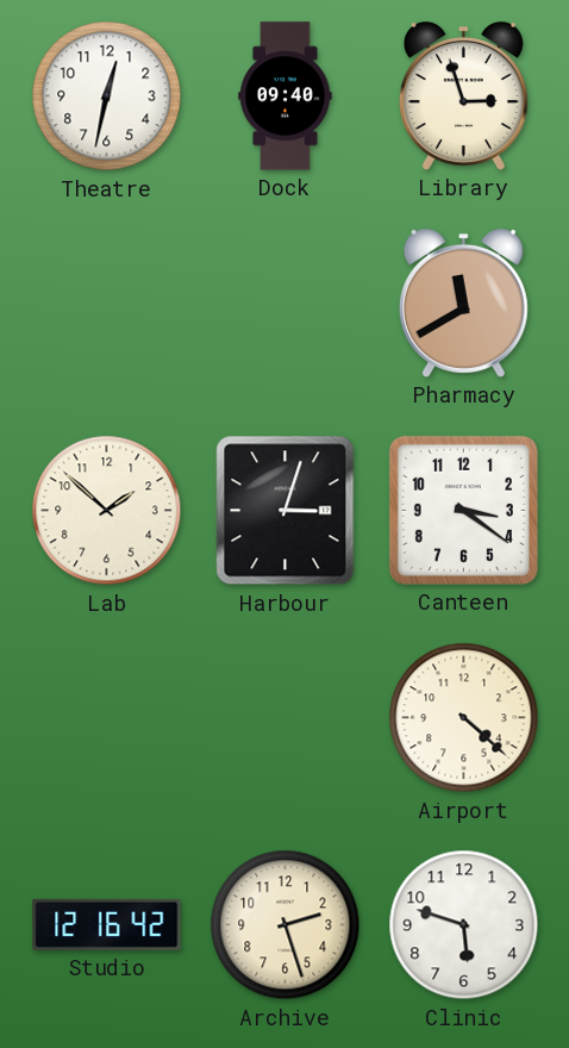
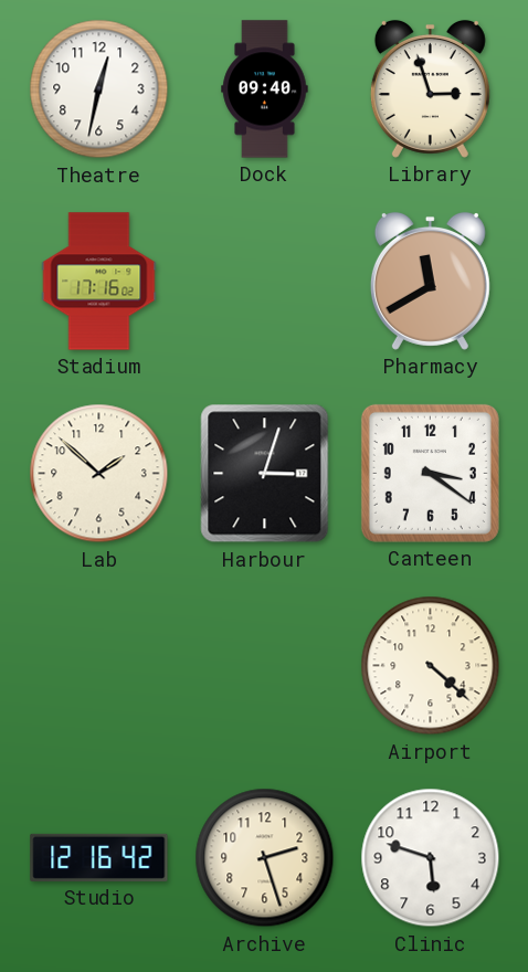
Stadium: none -> 17:16 (99, 282)
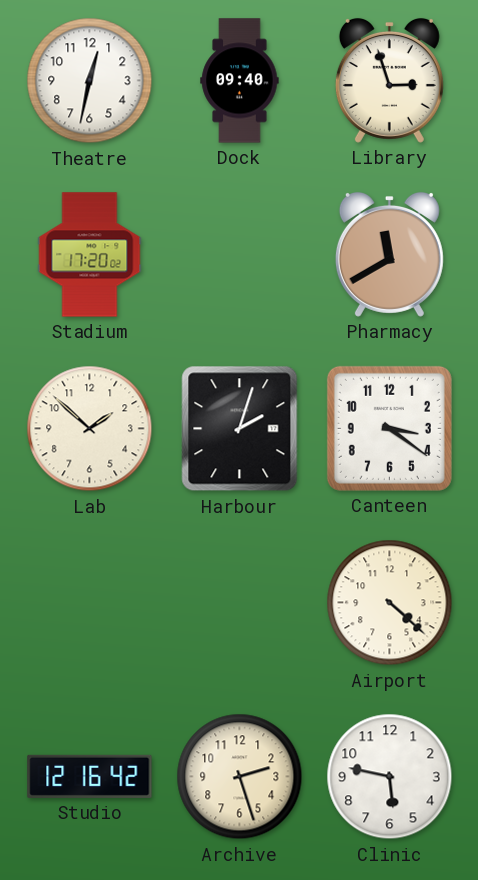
Stadium: 17:16 -> 17:20 (90, 255)
Harbour: 3:03 -> 2:03 (240, 429)
Clinic: 5:48 -> 5:47 (390, 777)
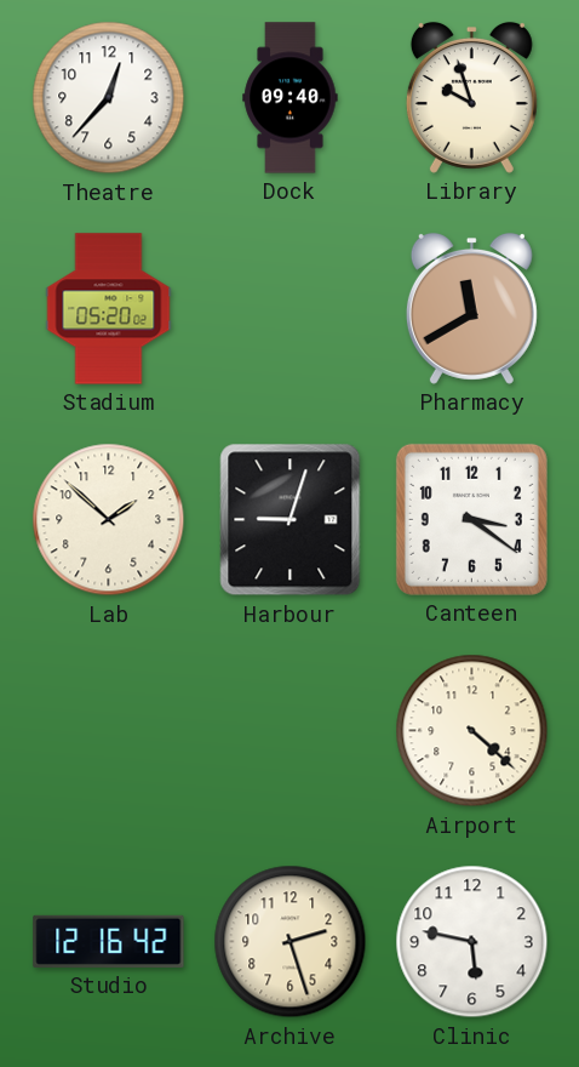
Theatre: 12:32 -> 12:37 (109, 98)
Library: 2:57 -> 9:57 (471, 97)
Stadium: 17:20 -> 05:20 (109, 309)
Harbour: 2:03 -> 9:03 (291, 520)
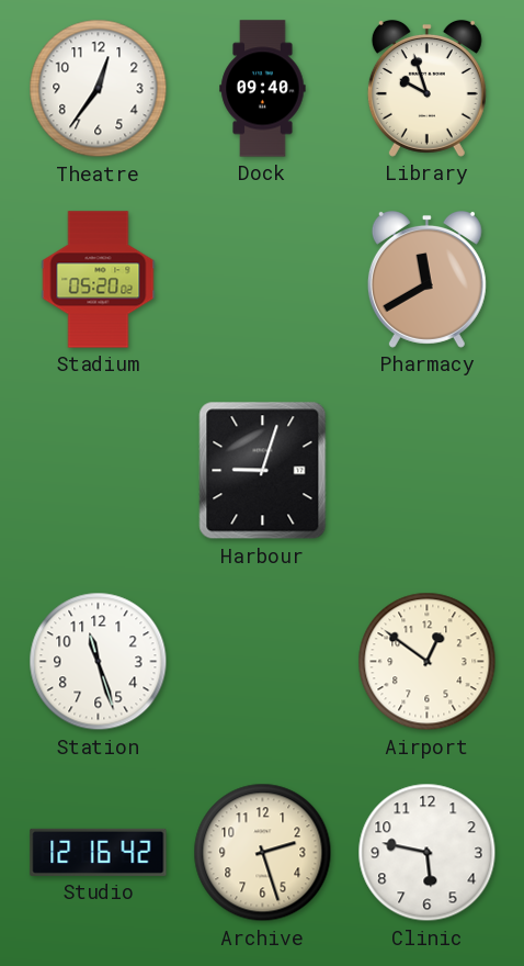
Theatre: 12:37 -> 12:36 (99, 89)
Lab: 1:52 -> none (109, 520)
Canteen: 3:21 -> none (471, 519)
Station: none -> 11:27 (99, 662)
Airport: 4:22 -> 12:51 (428, 662)
